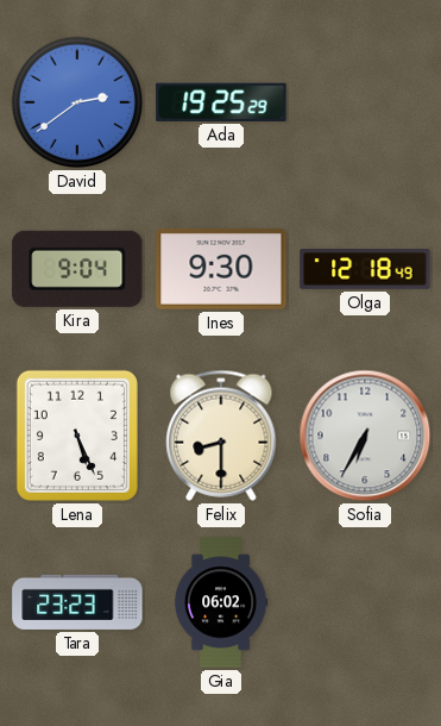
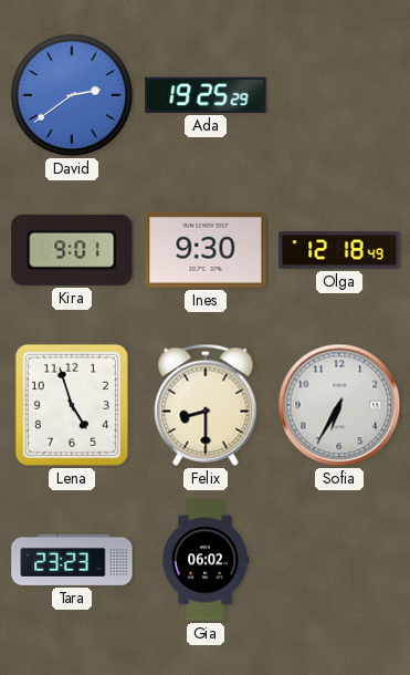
Kira: 9:04 -> 9:01 (72, 250)
Lena: 5:26 -> 4:57 (72, 405)
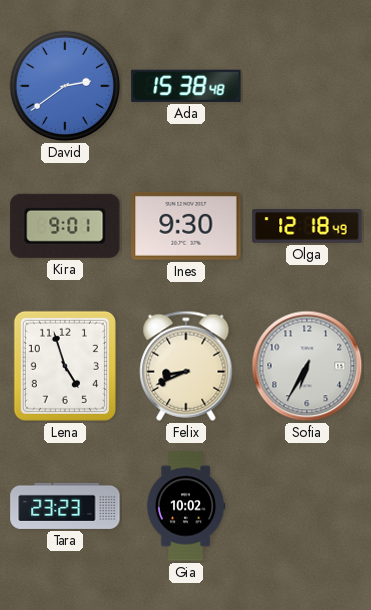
Ada: 19:25 -> 15:38 (186, 86)
Felix: 8:30 -> 8:41 (186, 366)
Gia: 06:02 -> 10:02 (186, 506)
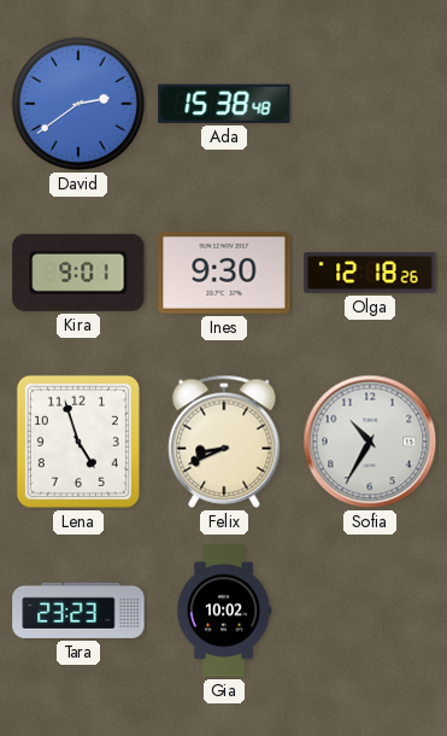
Olga: 12:18:49 -> 12:18:26 (370, 273)
Sofia: 6:35 -> 10:35 (370, 442)
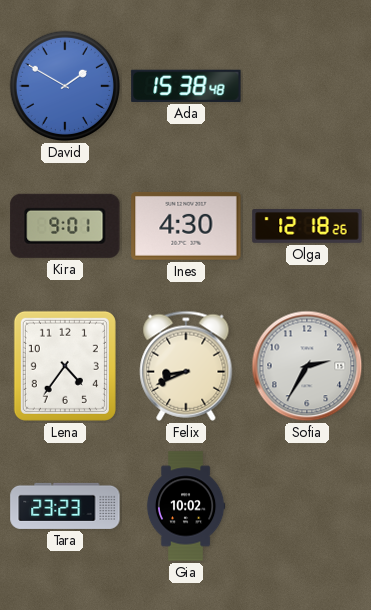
David: 2:39 -> 1:50 (65, 86)
Ines: 9:30 -> 4:30 (186, 226)
Lena: 4:57 -> 4:36 (65, 366)
Sofia: 10:35 -> 2:35 (307, 366)
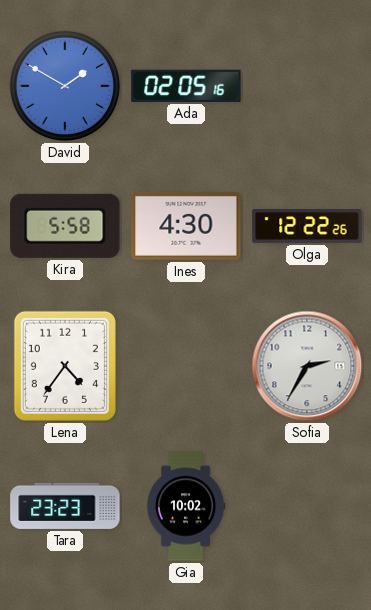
Ada: 15:38 -> 02:05 (186, 86)
Kira: 9:01 -> 5:58 (65, 226)
Olga: 12:18 -> 12:22 (307, 226)
Felix: 8:41 -> none (186, 366)
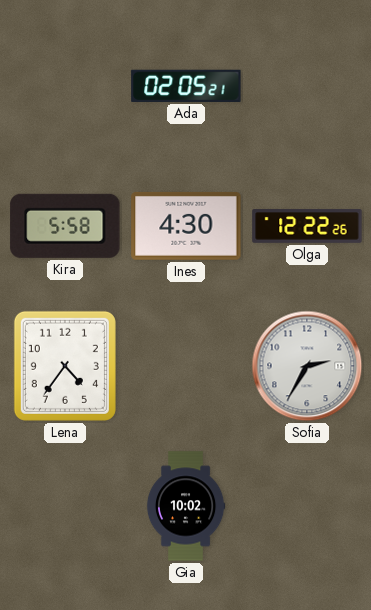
David: 1:50 -> none (65, 86)
Ada: 02:05:16 -> 02:05:21 (186, 86)
Tara: 23:23 -> none (65, 506)
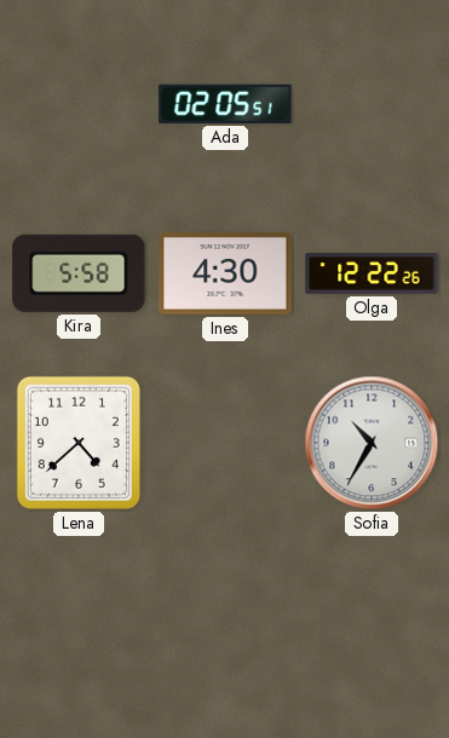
Ada: 02:05:21 -> 02:05:51 (225, 104)
Lena: 4:36 -> 4:38 (79, 443)
Sofia: 2:35 -> 10:35 (372, 443)
Gia: 10:02 -> none (186, 506)
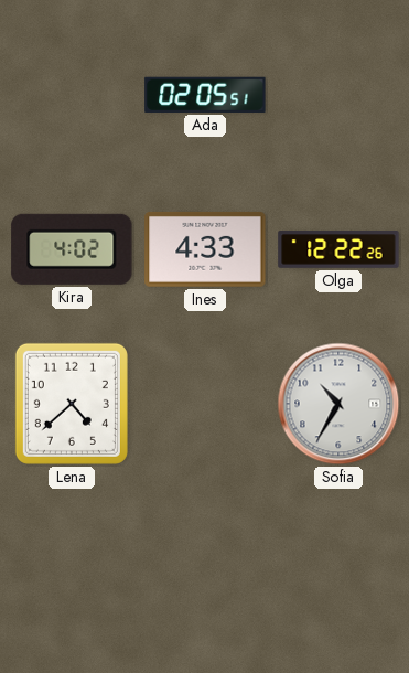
Kira: 5:58 -> 4:02 (72, 249)
Ines: 4:30 -> 4:33 (205, 249)
